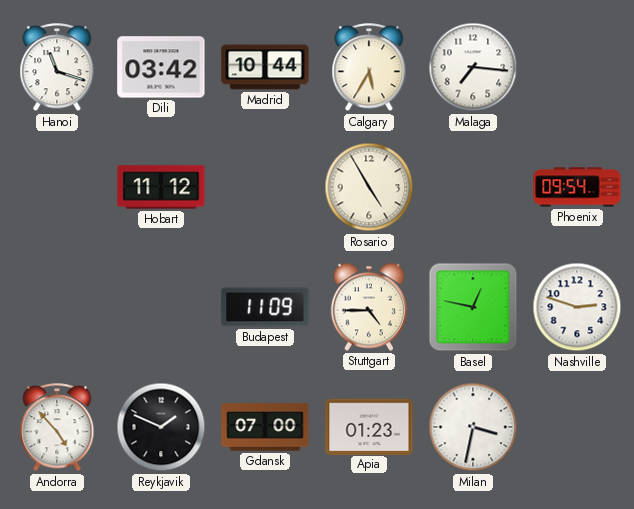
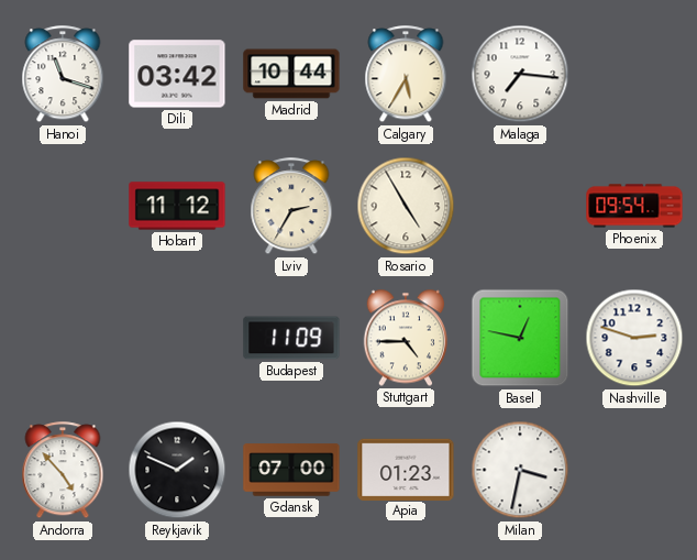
Lviv: none -> 2:35 (291, 207)
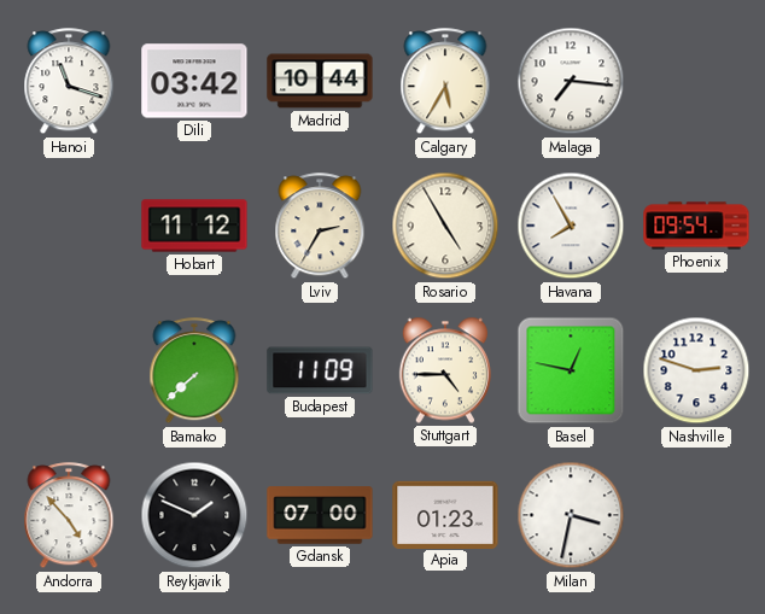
Havana: none -> 7:55 (571, 226)
Bamako: none -> 7:38 (194, 372)
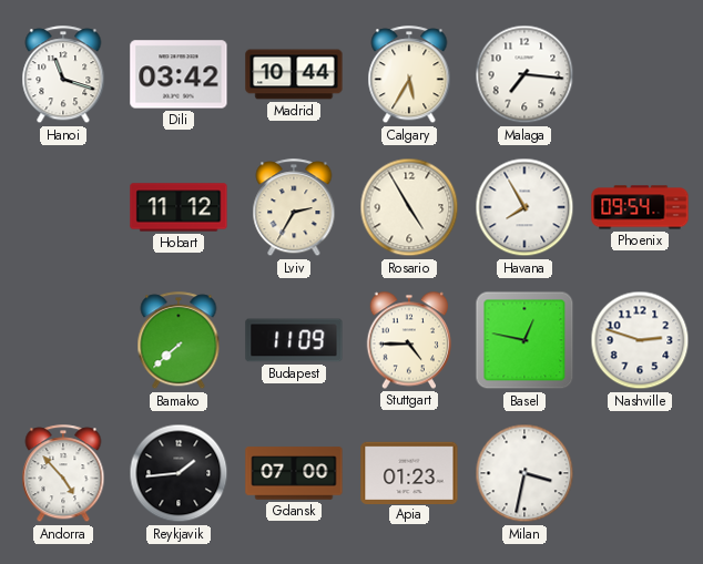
Reykjavik: 1:49 -> 1:44 (179, 473)
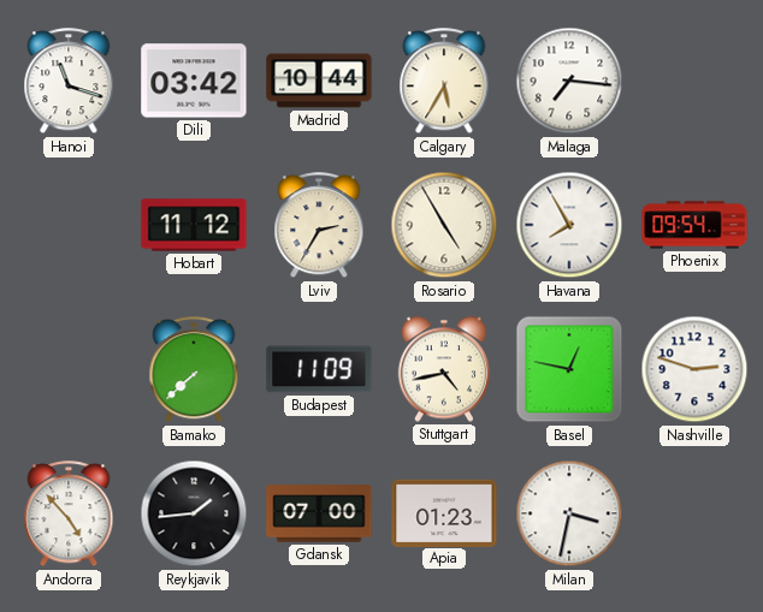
Stuttgart: 4:45 -> 4:43 (443, 369)
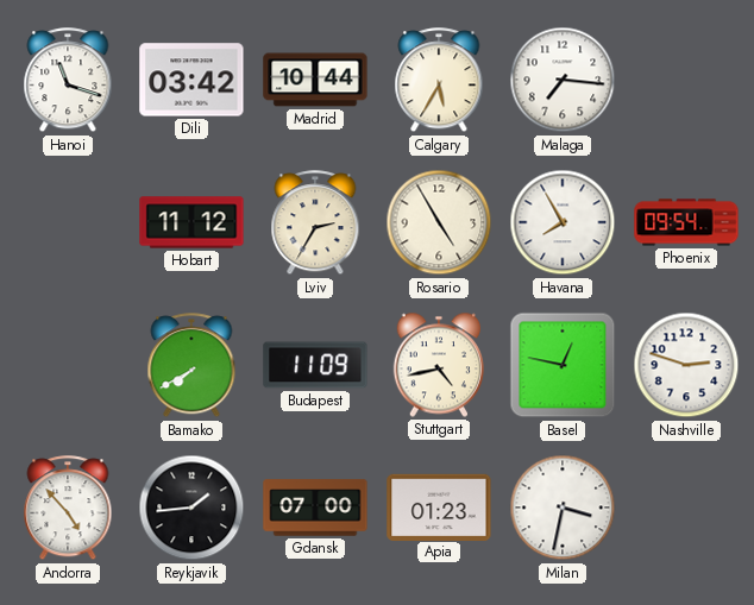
Bamako: 7:38 -> 7:40 (191, 366)
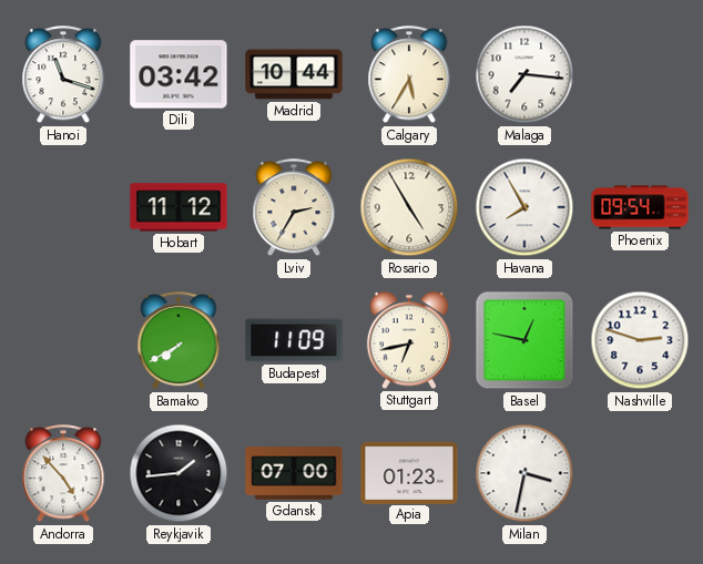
Stuttgart: 4:43 -> 6:43 (408, 340)
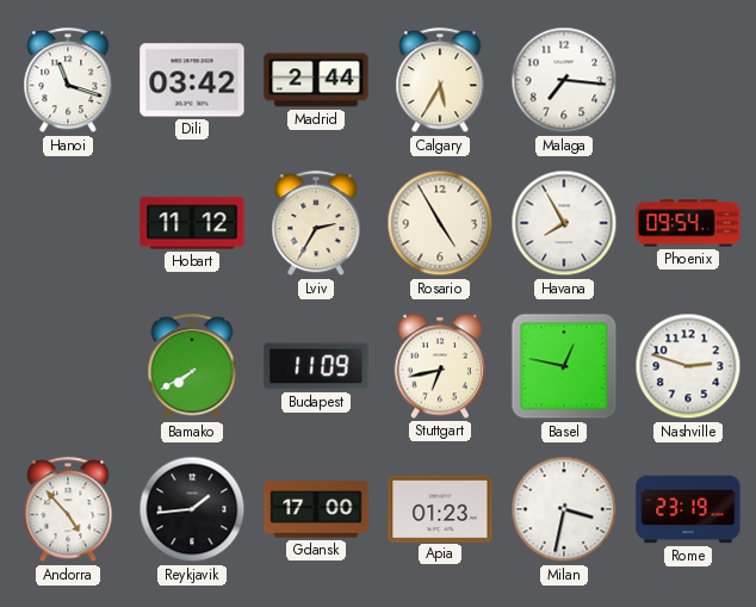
Madrid: 10:44 -> 2:44 (316, 80)
Gdansk: 07:00 -> 17:00 (316, 509)
Rome: none -> 23:19 (688, 509)
